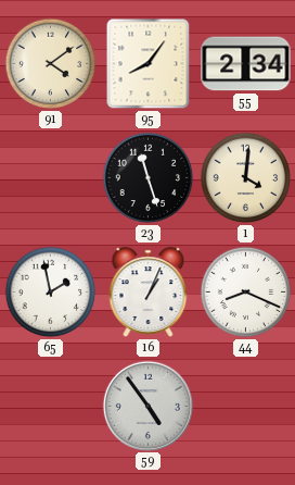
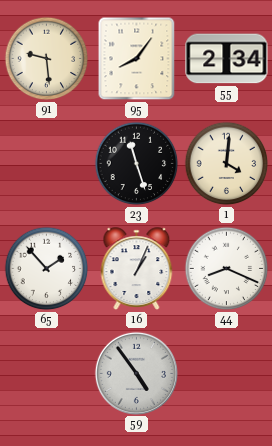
91: 4:09 -> 9:29 (47, 59)
65: 1:58 -> 1:53 (47, 269)
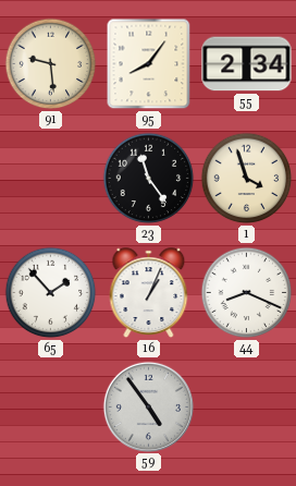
23: 11:27 -> 11:24 (149, 179)
1: 4:01 -> 3:57 (247, 179)
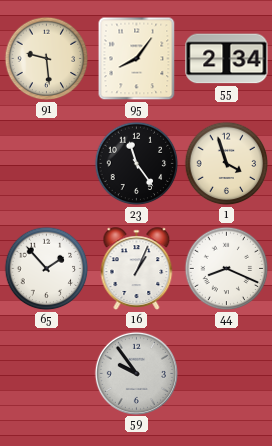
59: 4:54 -> 9:54 (136, 373)
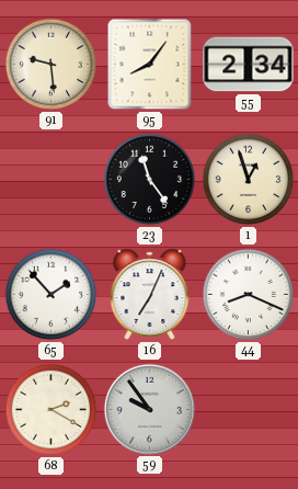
1: 3:57 -> 12:57 (249, 180)
16: 1:04 -> 7:04 (150, 295)
68: none -> 2:20 (51, 410)
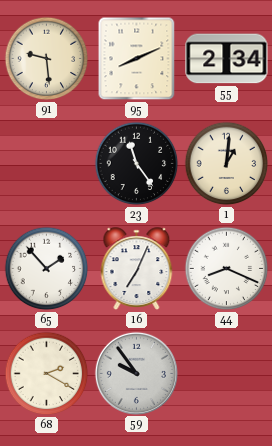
95: 8:06 -> 8:11 (137, 59)
1: 12:57 -> 1:01 (227, 164)
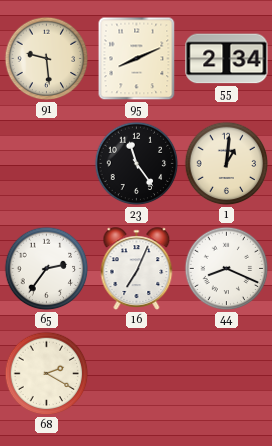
65: 1:53 -> 2:36 (47, 269)
59: 9:54 -> none (136, 373)
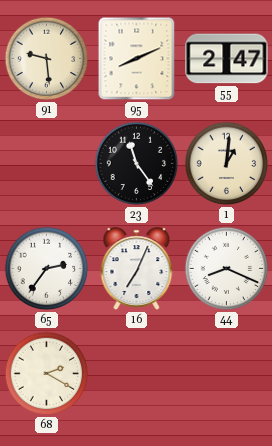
55: 2:34 -> 2:47 (227, 59)
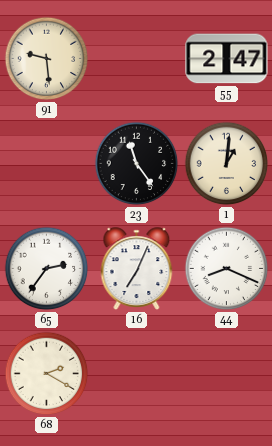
95: 8:11 -> none (137, 59)
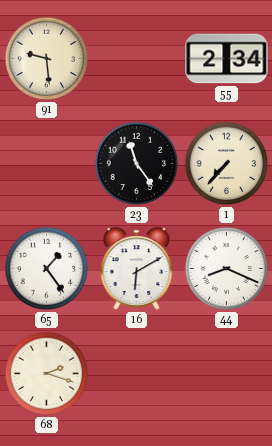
55: 2:47 -> 2:34 (227, 59)
1: 1:01 -> 7:37 (227, 164)
65: 2:36 -> 1:24 (47, 269)
16: 7:04 -> 6:10 (137, 269)
68: 2:20 -> 2:18 (47, 374)
